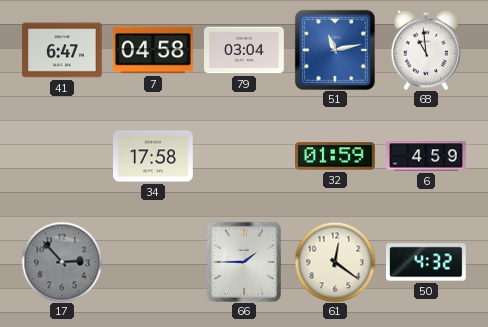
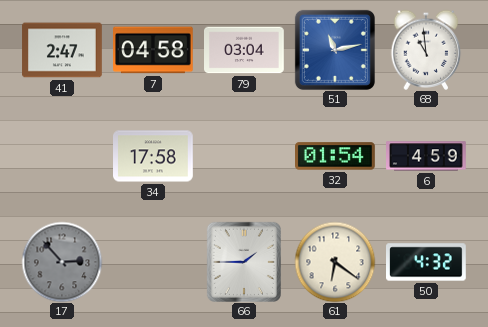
41: 6:47 -> 2:47 (62, 50)
32: 01:59 -> 01:54 (336, 156)
61: 12:21 -> 6:21 (335, 262)
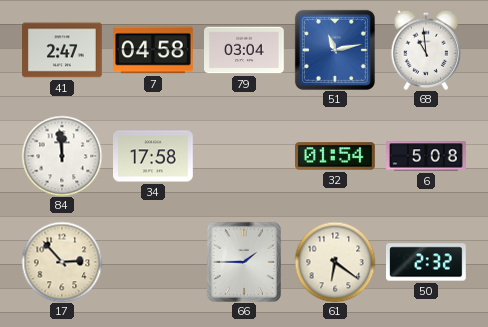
84: none -> 11:59 (62, 156)
6: 4:59 -> 5:08 (427, 156)
17 dial: grey -> cream (62, 262)
50: 4:32 -> 2:32 (427, 262)
